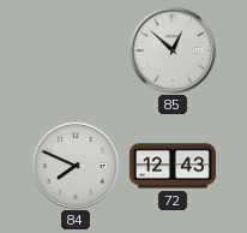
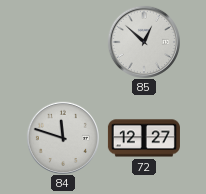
84: 7:49 -> 11:48 (62, 137)
72: 12:43 -> 12:27 (144, 138)
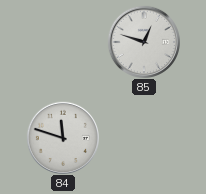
85: 12:52 -> 12:48 (143, 41)
72: 12:27 -> none (144, 138)
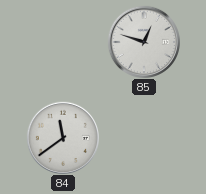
84: 11:48 -> 11:39 (62, 137)
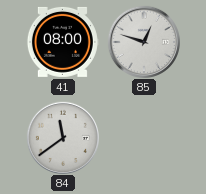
41: none -> 08:00 (62, 42)
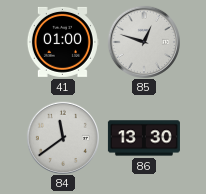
41: 08:00 -> 01:00 (62, 42)
86: none -> 13:30 (144, 138)
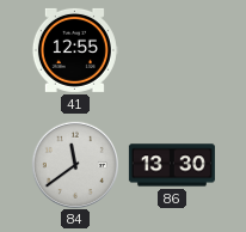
41: 01:00 -> 12:55 (74, 50)
85: 12:48 -> none (143, 41)
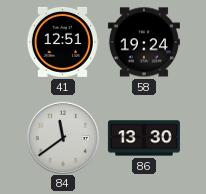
41: 12:55 -> 12:51 (62, 42)
58: none -> 19:24 (144, 42)
